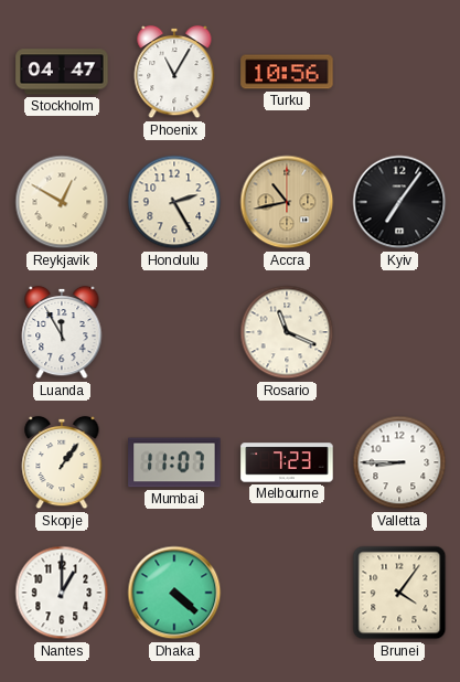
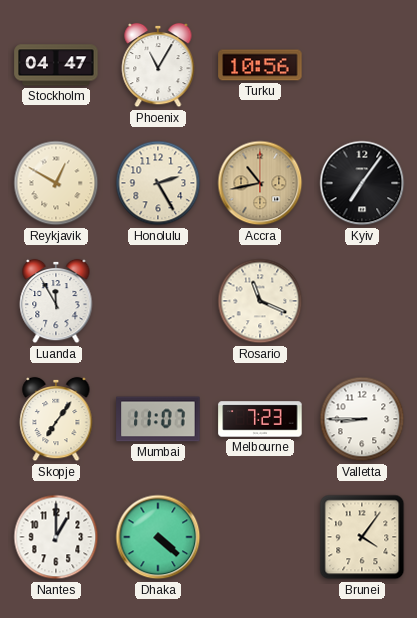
Skopje: 1:06 -> 7:06 (56, 419)
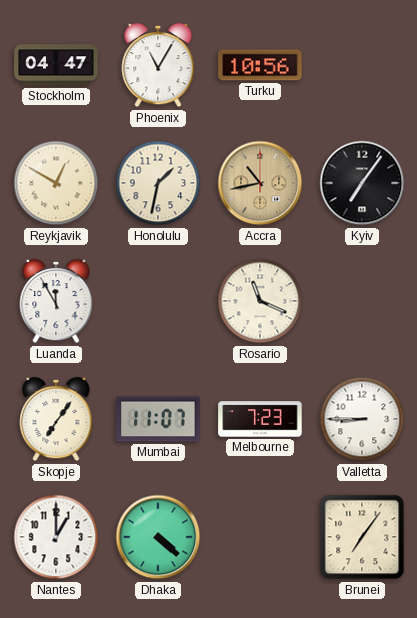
Honolulu: 2:25 -> 1:32 (158, 183)
Brunei: 4:06 -> 7:06 (362, 537)
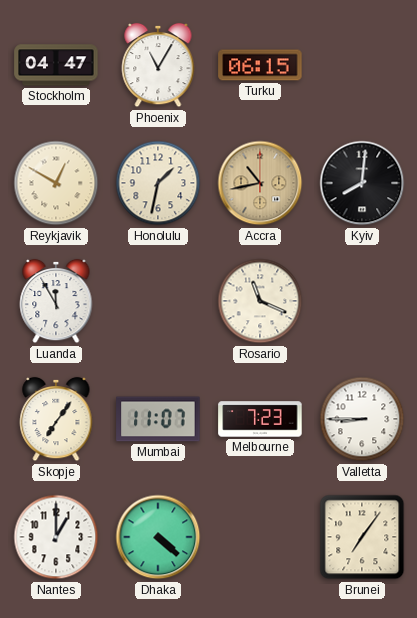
Turku: 10:56 -> 06:15 (260, 65)
Kyiv: 7:06 -> 8:01 (362, 183)
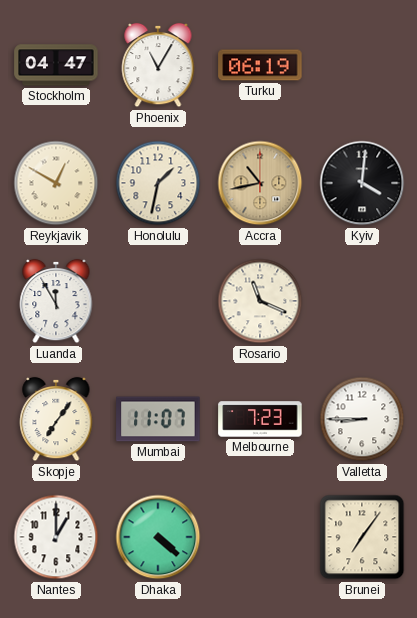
Turku: 06:15 -> 06:19 (260, 65)
Kyiv: 8:01 -> 4:01 (362, 183)
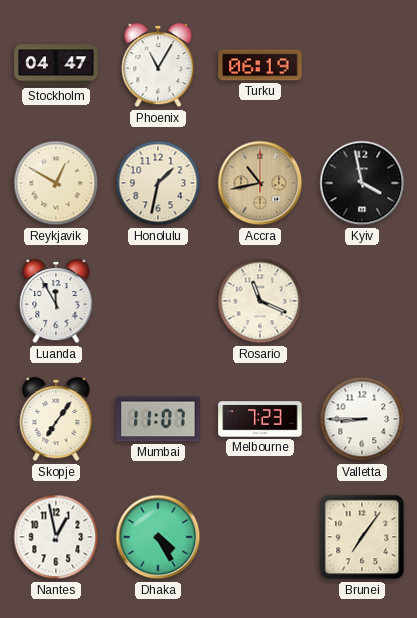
Kyiv: 4:01 -> 3:58 (362, 183)
Nantes: 1:00 -> 12:58 (56, 537)
Dhaka: 4:22 -> 4:25 (158, 537)
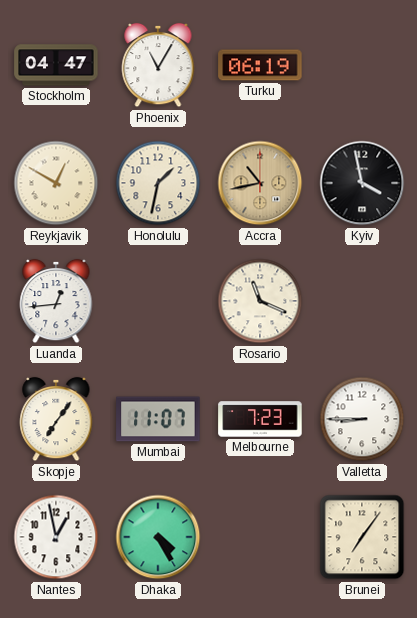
Luanda: 11:55 -> 12:44 (56, 301)
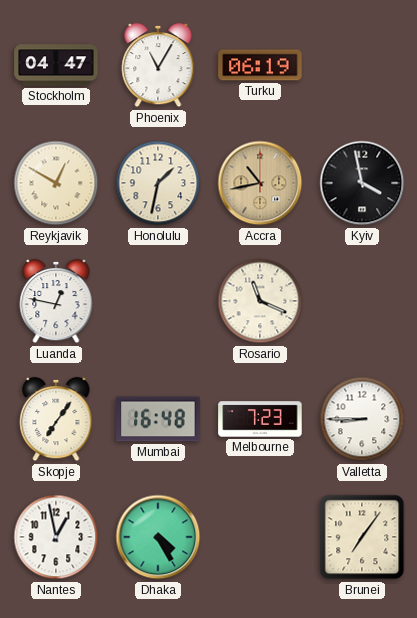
Luanda: 12:44 -> 12:47 (56, 301)
Mumbai: 11:07 -> 16:48 (158, 419)
